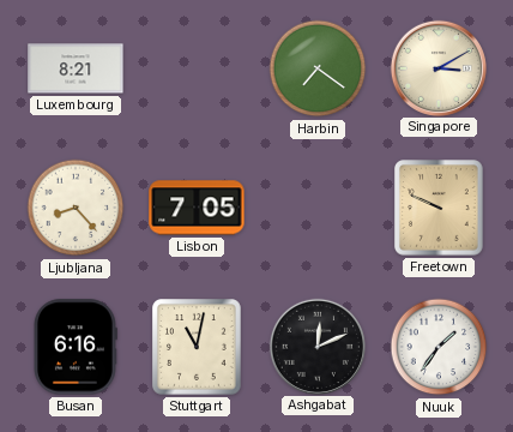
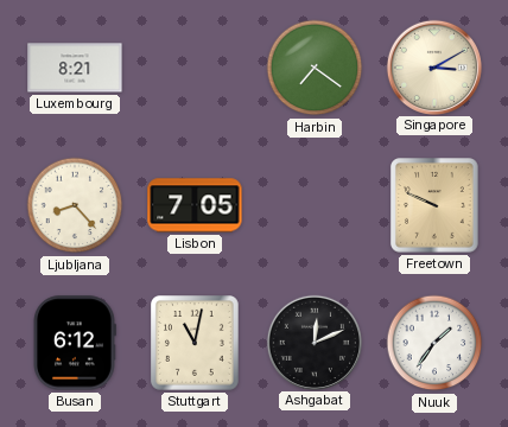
Busan: 6:16 -> 6:12 (75, 343)
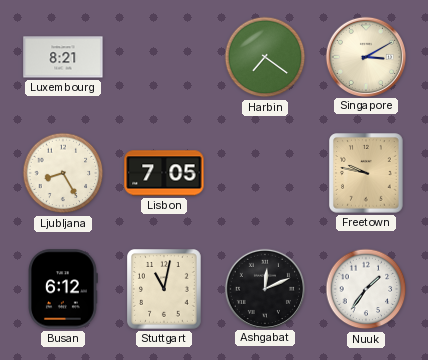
Ljubljana: 8:23 -> 8:25 (63, 173)
Freetown: 9:49 -> 9:47 (366, 173)
